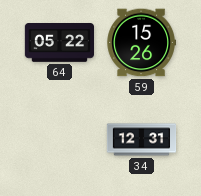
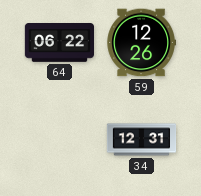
64: 05:22 -> 06:22 (59, 43)
59: 15:26 -> 12:26 (141, 43)
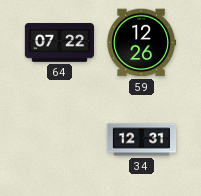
64: 06:22 -> 07:22 (59, 43)
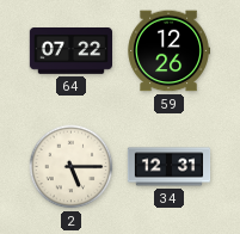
2: none -> 5:15 (72, 167)
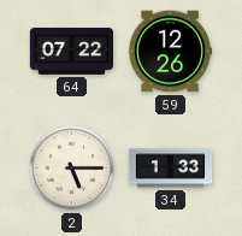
34: 12:31 -> 1:33 (171, 169)
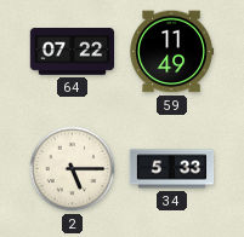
59: 12:26 -> 11:49 (171, 52)
34: 1:33 -> 5:33 (172, 169)
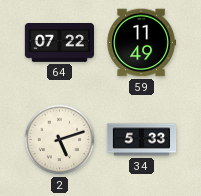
2: 5:15 -> 5:12 (60, 140)
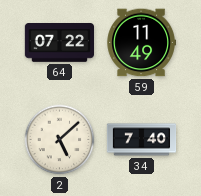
2: 5:12 -> 5:08 (60, 140)
34: 5:33 -> 7:40 (142, 140)
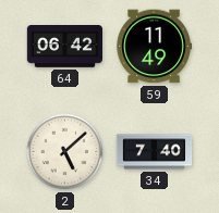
64: 07:22 -> 06:42 (64, 47)
